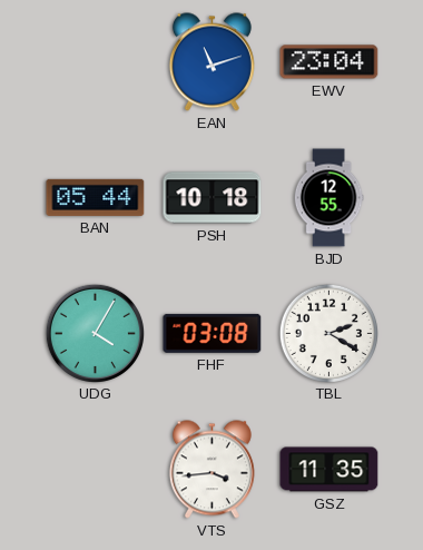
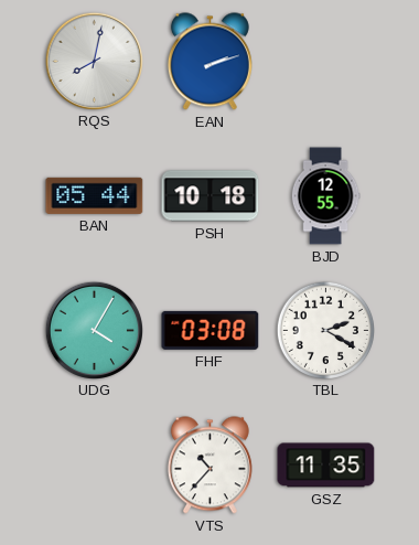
RQS: none -> 8:02 (94, 61)
EAN: 11:12 -> 2:12 (209, 62)
EWV: 23:04 -> none (329, 62)
VTS: 3:44 -> 10:37 (209, 466)
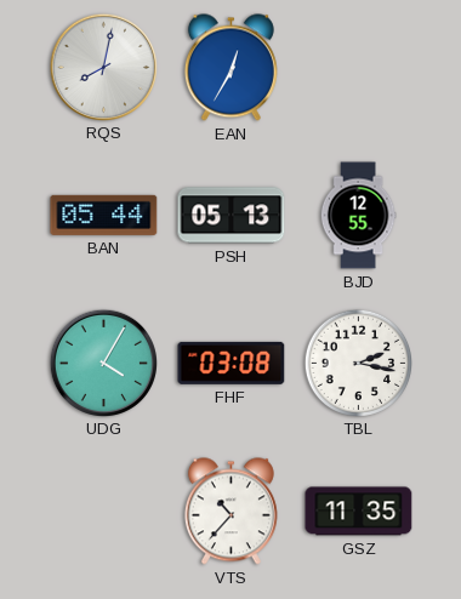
EAN: 2:12 -> 12:35 (231, 68)
PSH: 10:18 -> 05:13 (232, 216)
TBL: 2:20 -> 2:17 (358, 363)
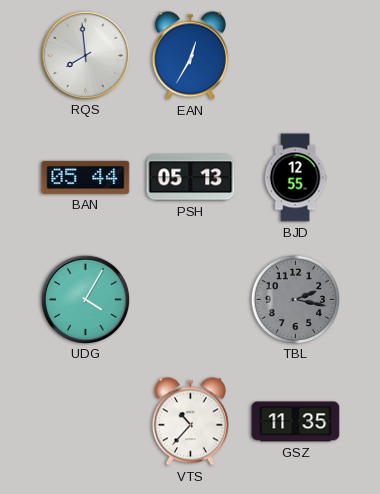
RQS: 8:02 -> 7:59 (85, 55)
FHF: 03:08 -> none (232, 363)
TBL dial: white -> grey (295, 299)
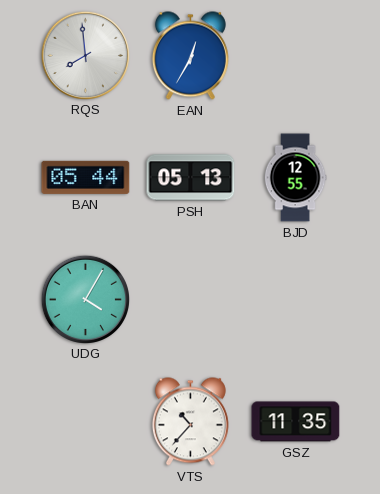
TBL: 2:17 -> none (295, 299)
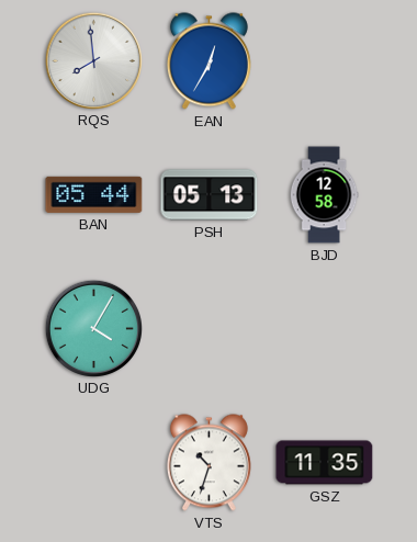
BJD: 12:55 -> 12:58 (324, 195)
VTS: 10:37 -> 10:33 (208, 463)
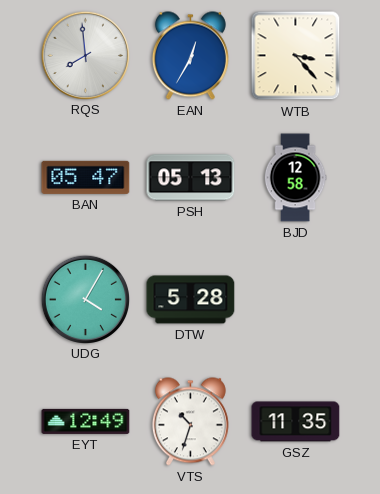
WTB: none -> 3:23 (296, 56)
BAN: 05:44 -> 05:47 (86, 177)
DTW: none -> 5:28 (191, 300)
EYT: none -> 12:49 (86, 421)
